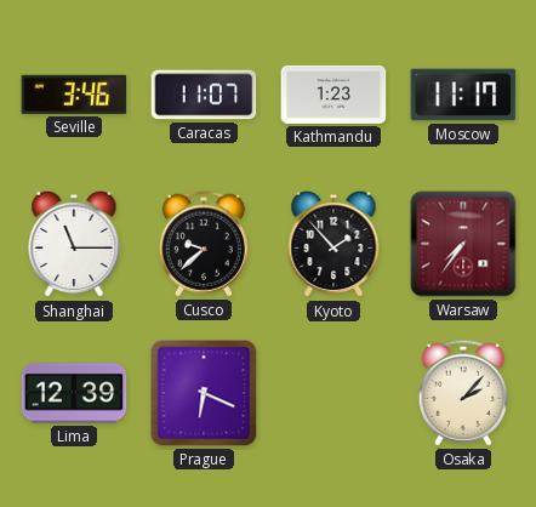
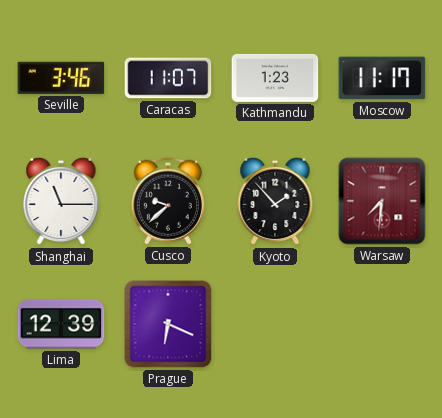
Warsaw: 7:36 -> 7:31 (382, 201)
Osaka: 2:07 -> none (463, 393)
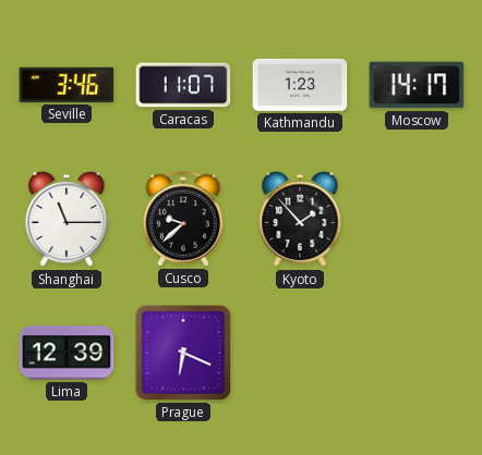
Moscow: 11:17 -> 14:17 (417, 85)
Warsaw: 7:31 -> none (382, 201)
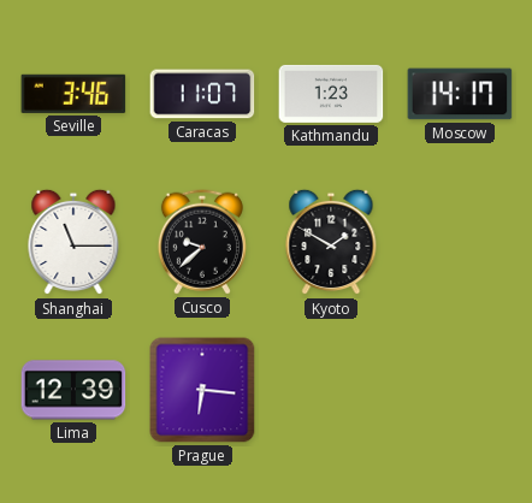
Kyoto: 1:53 -> 1:50 (331, 242)
Prague: 6:19 -> 6:16 (202, 390)
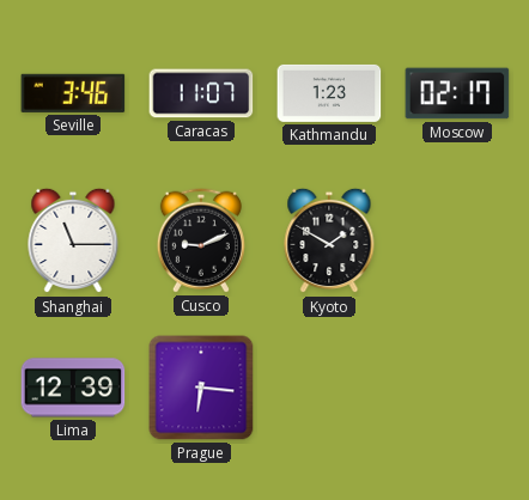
Moscow: 14:17 -> 02:17 (457, 93)
Cusco: 9:38 -> 9:11 (201, 240)
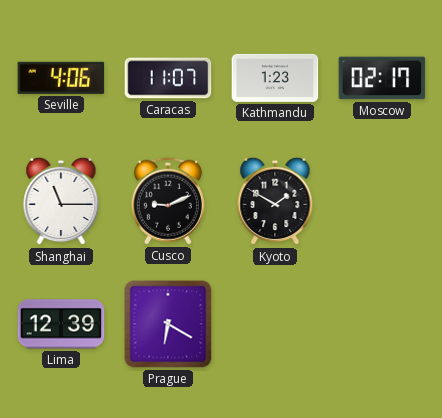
Seville: 3:46 -> 4:06 (61, 78)
Prague: 6:16 -> 6:20 (168, 324)
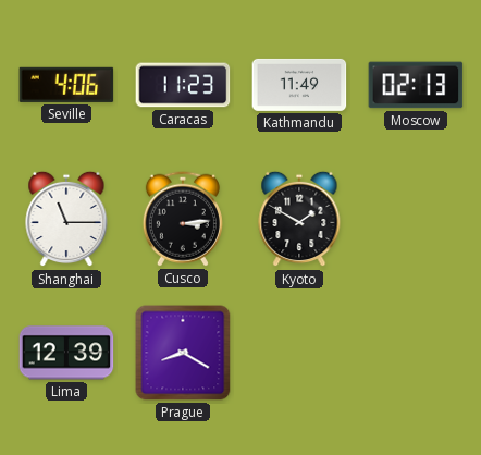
Caracas: 11:07 -> 11:23 (183, 85)
Kathmandu: 1:23 -> 11:49 (299, 85)
Moscow: 02:17 -> 02:13 (416, 85)
Cusco: 9:11 -> 3:14 (183, 219)
Prague: 6:20 -> 8:20 (183, 353)
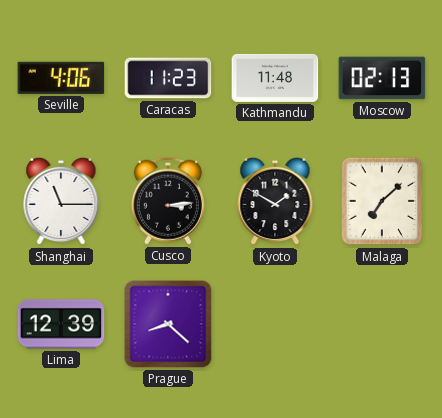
Kathmandu: 11:49 -> 11:48 (275, 78)
Malaga: none -> 7:08 (382, 201)
Prague: 8:20 -> 8:22 (168, 324)
